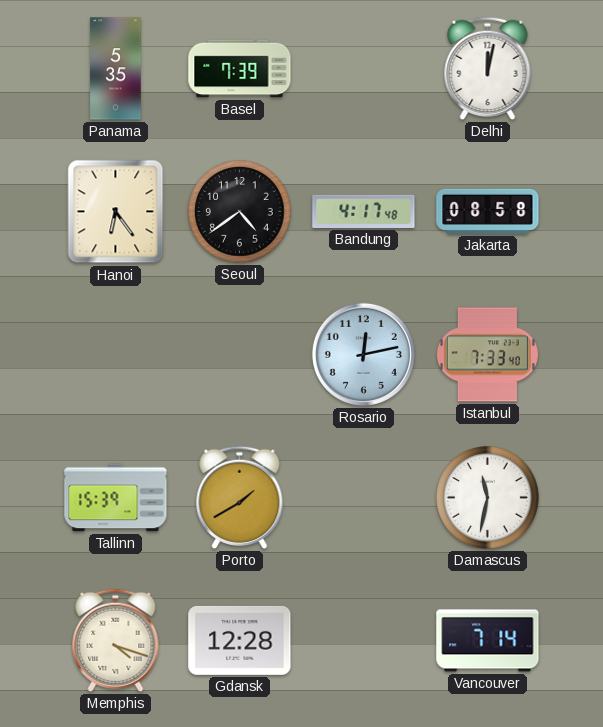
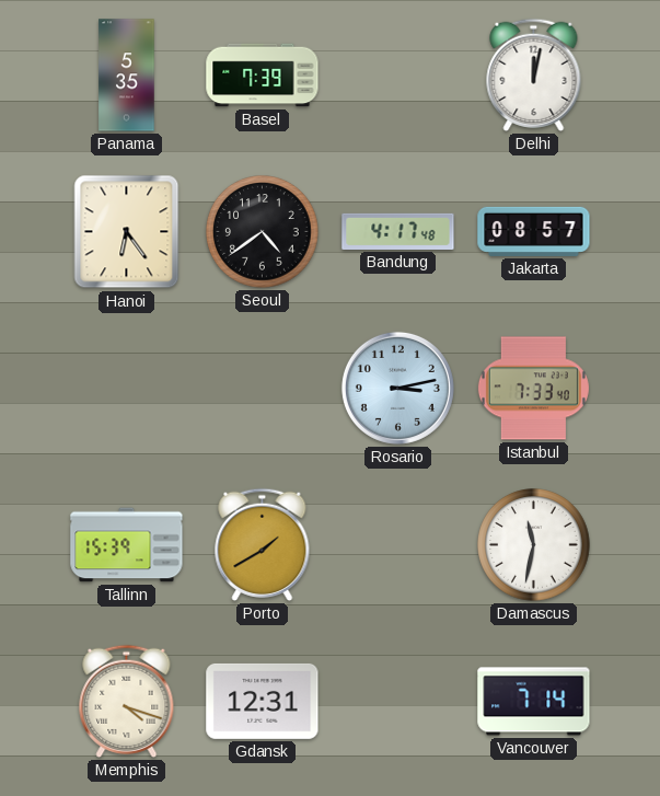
Jakarta: 08:58 -> 08:57 (534, 231)
Rosario: 12:13 -> 3:13 (397, 388)
Gdansk: 12:28 -> 12:31 (263, 701)
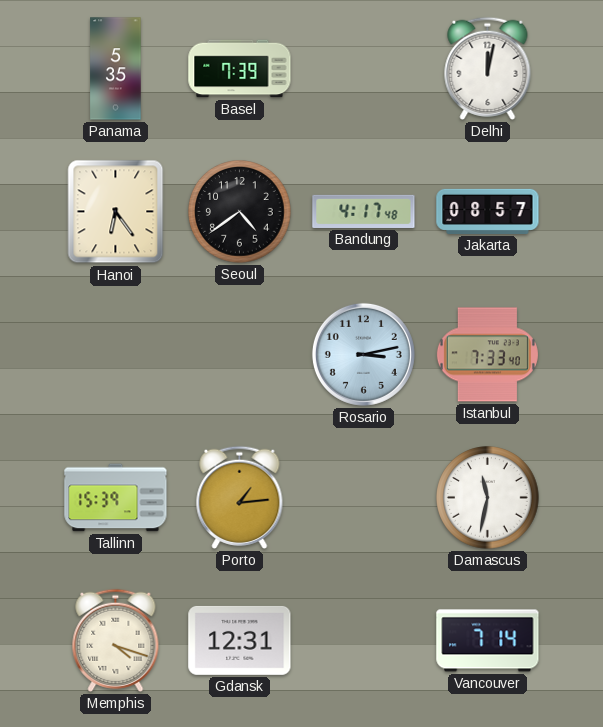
Porto: 1:40 -> 1:14 (240, 497)
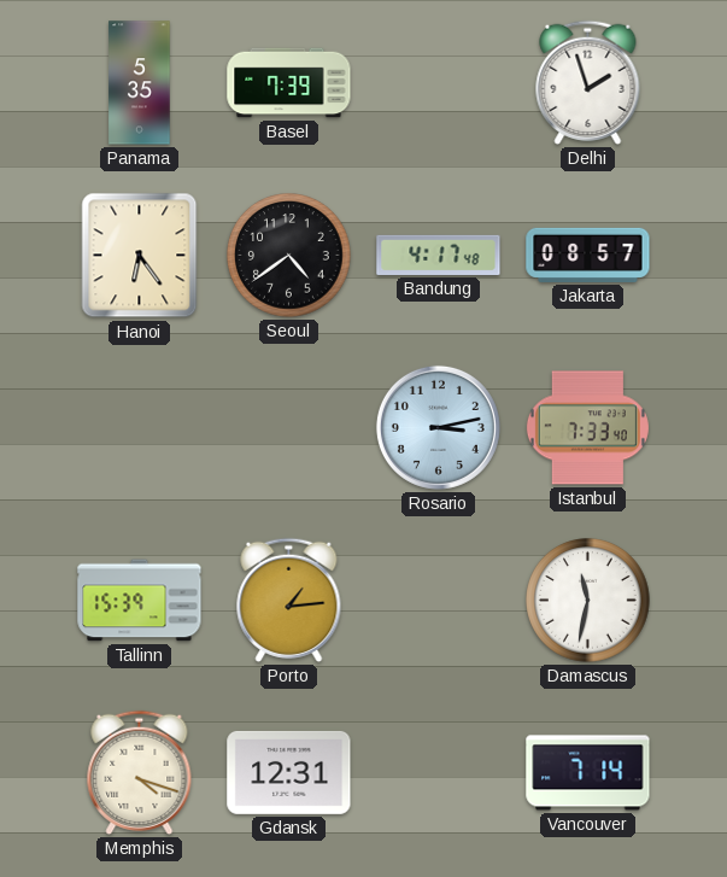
Delhi: 12:02 -> 1:57 (588, 82)
